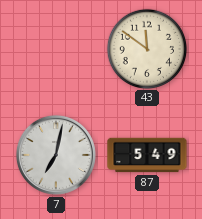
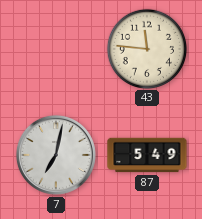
43: 11:51 -> 11:46 (146, 48)
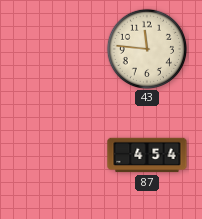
7: 7:02 -> none (56, 155)
87: 5:49 -> 4:54 (147, 155)
